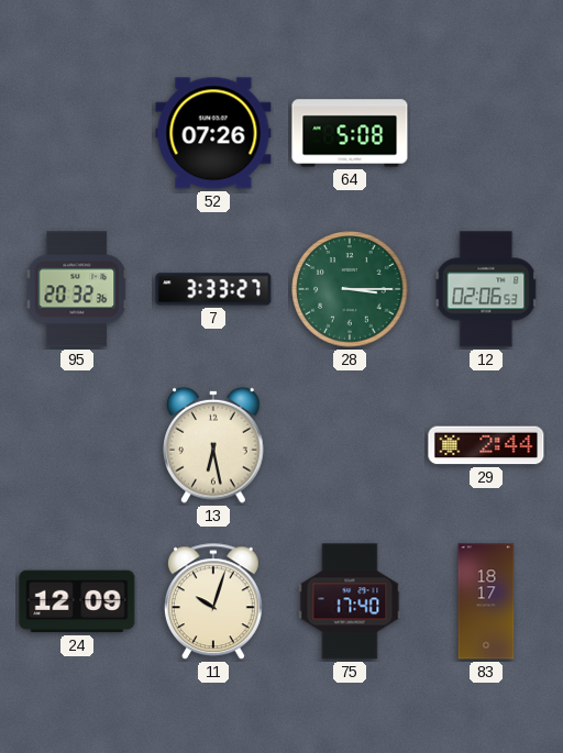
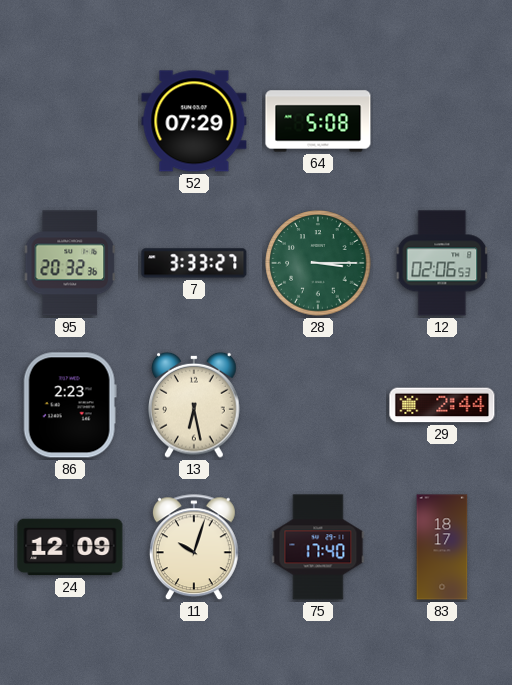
52: 07:26 -> 07:29 (194, 121)
86: none -> 2:23 (70, 405)
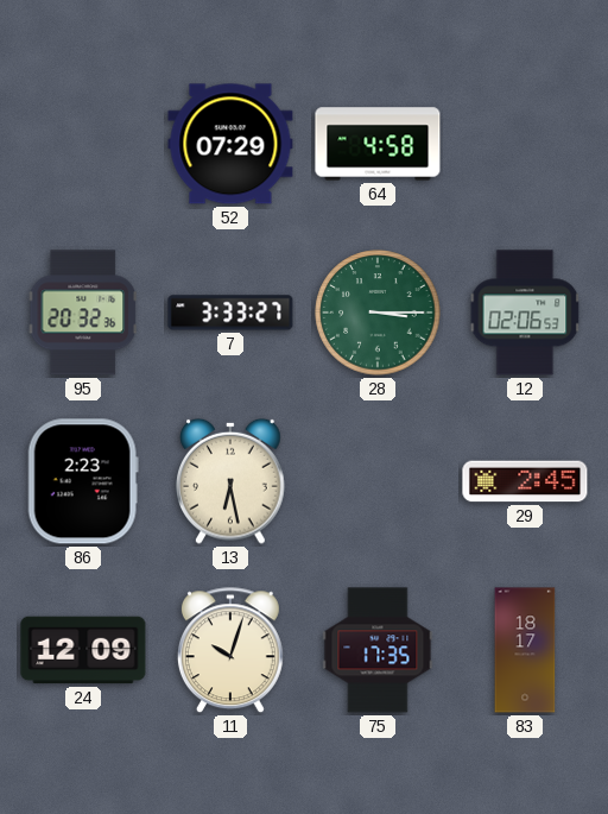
64: 5:08 -> 4:58 (378, 144)
29: 2:44 -> 2:45 (525, 481)
75: 17:40 -> 17:35 (378, 650)
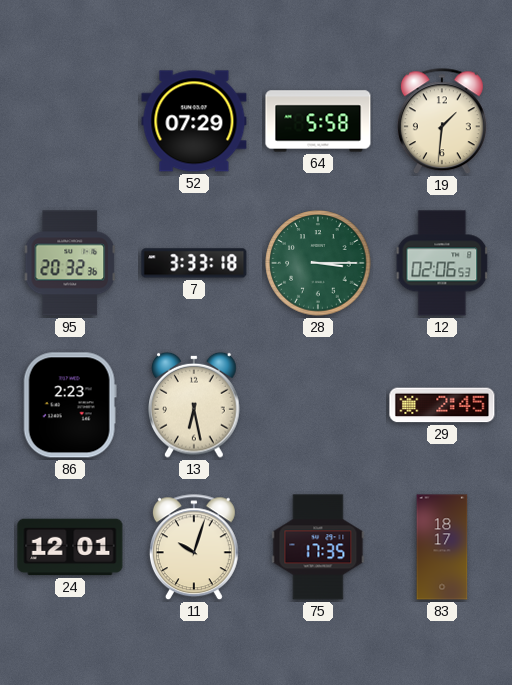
64: 4:58 -> 5:58 (318, 121)
19: none -> 1:31 (442, 122)
7: 3:33:27 -> 3:33:18 (194, 263)
24: 12:09 -> 12:01 (70, 547)
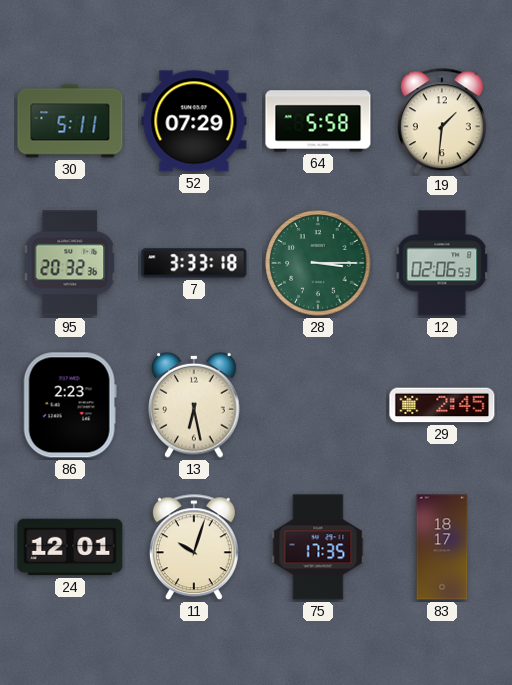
30: none -> 5:11 (70, 121)
